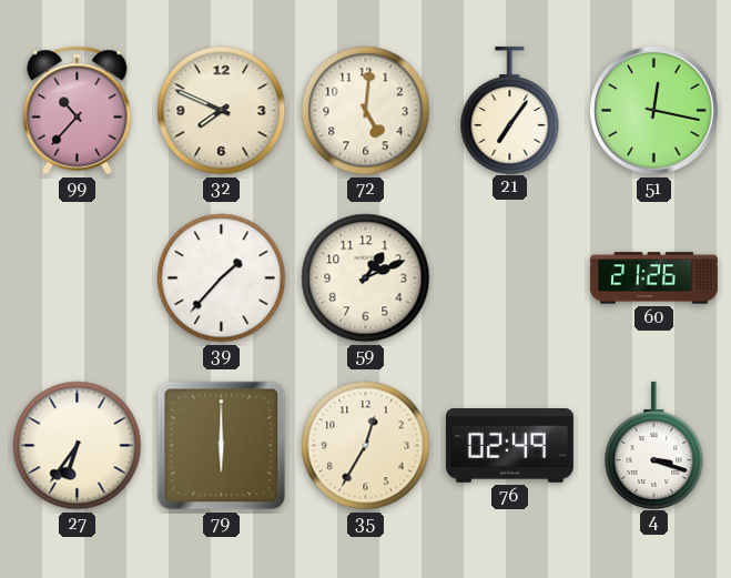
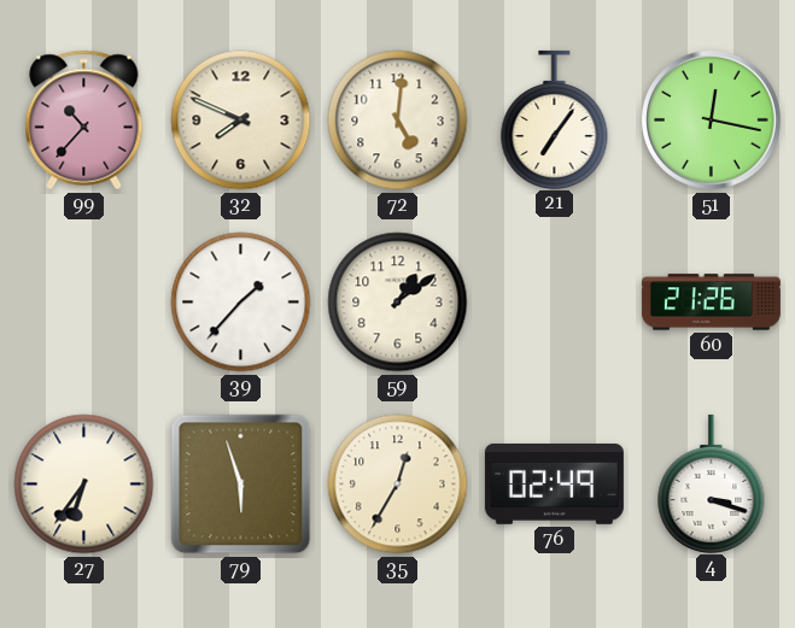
59: 1:11 -> 1:09 (398, 303)
79: 6:00 -> 5:57 (241, 485)
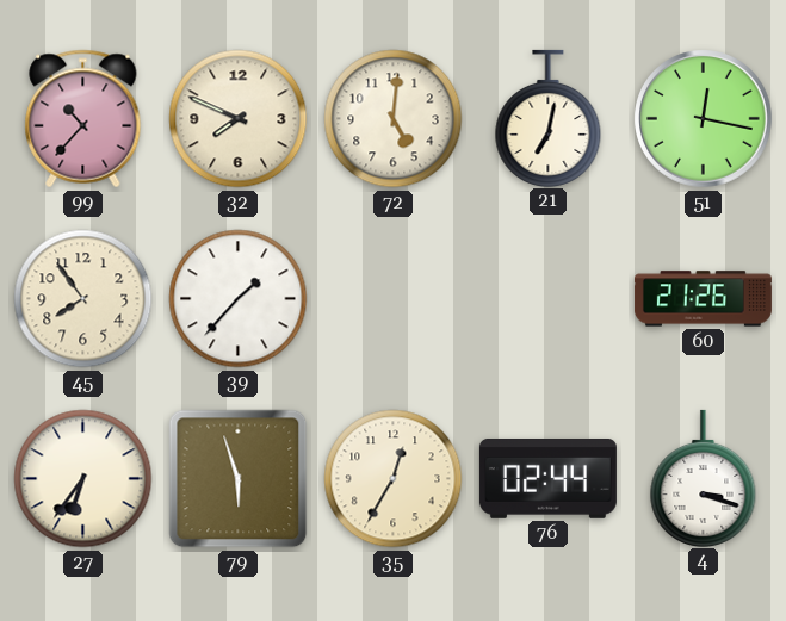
21: 7:06 -> 7:02 (549, 118)
45: none -> 7:54 (83, 299)
59: 1:09 -> none (398, 303)
76: 02:49 -> 02:44 (547, 479)
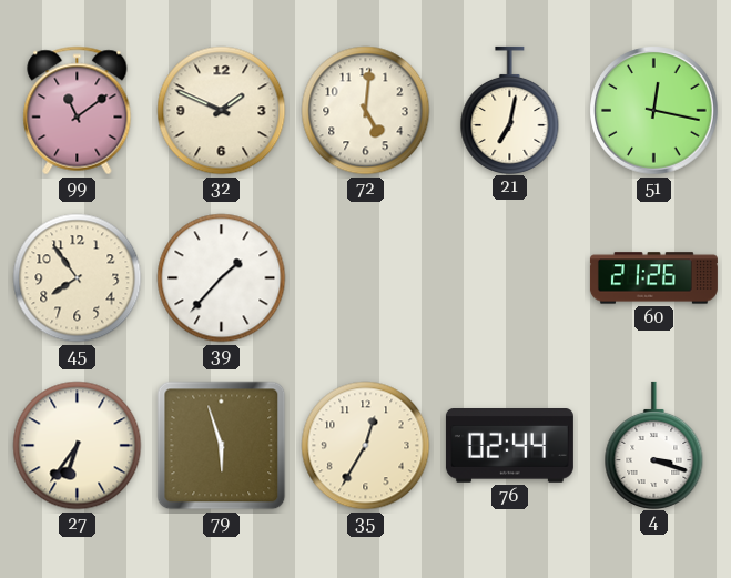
99: 10:37 -> 11:09 (78, 111)
32: 7:49 -> 1:49 (222, 111)
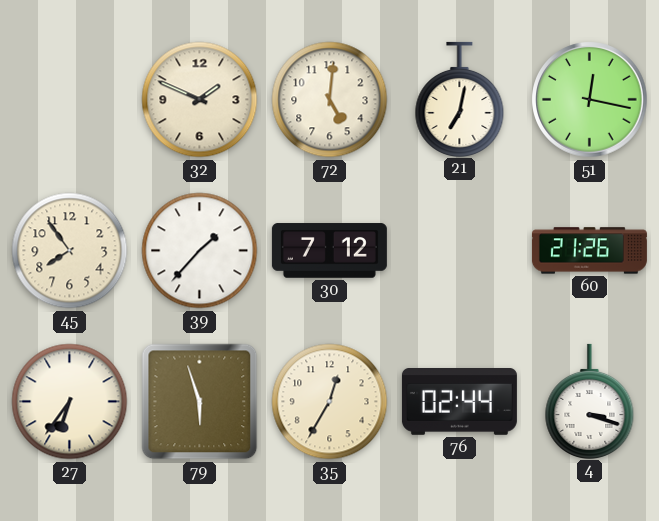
99: 11:09 -> none (78, 111)
30: none -> 7:12 (329, 251)
